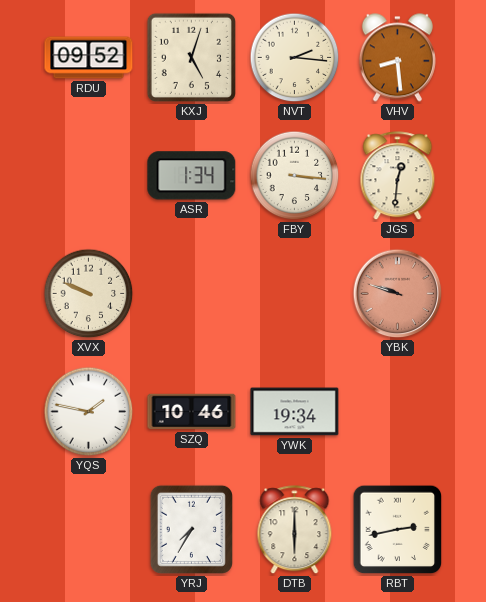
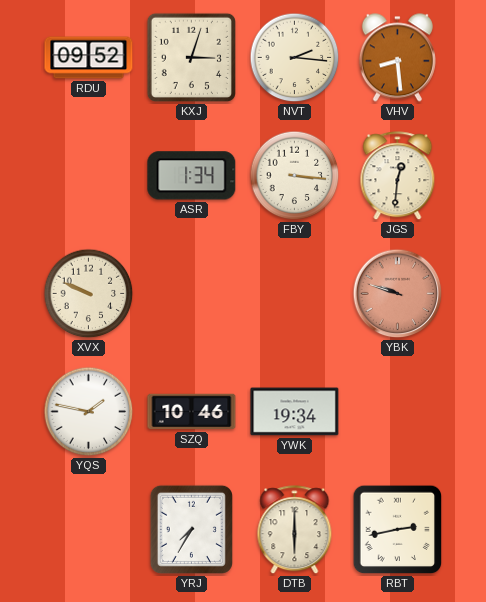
KXJ: 5:03 -> 3:03 (191, 57)
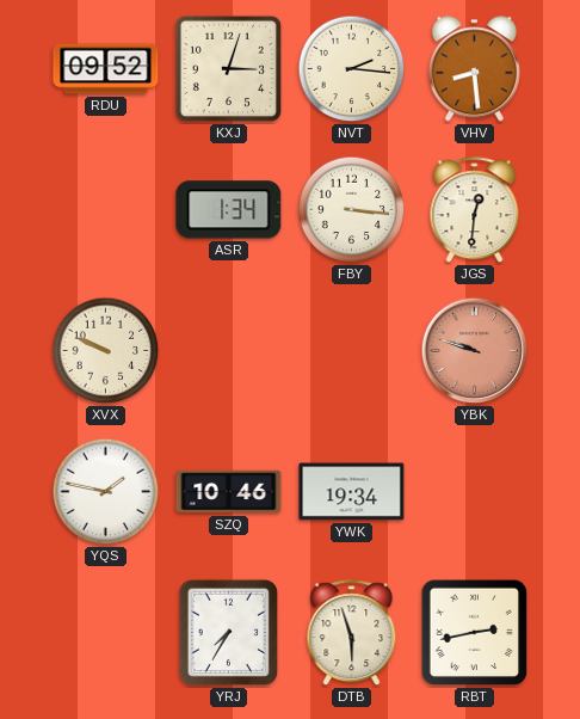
DTB: 6:00 -> 5:57 (352, 633)
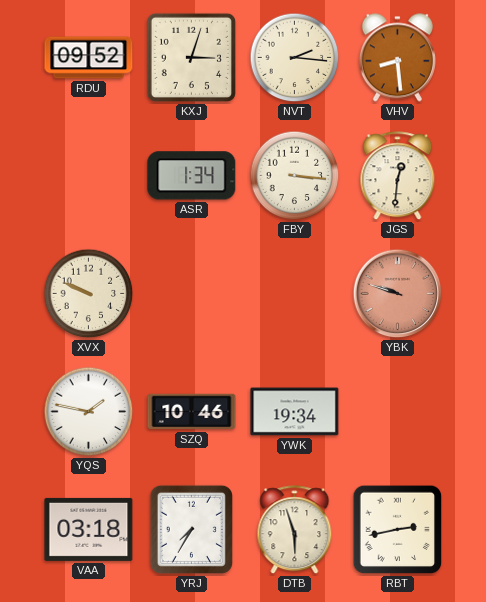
VAA: none -> 03:18 (89, 529)
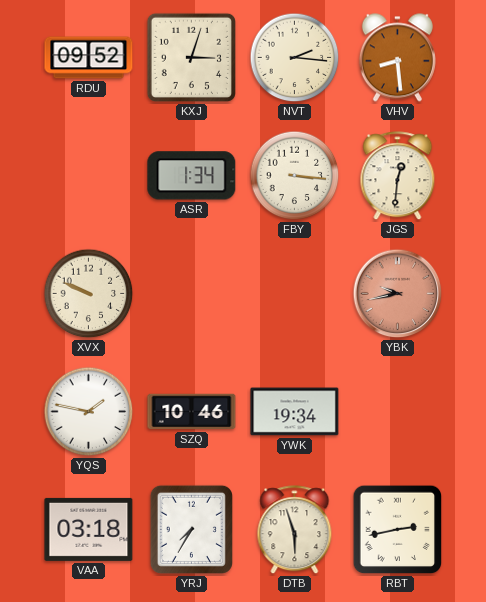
YBK: 9:48 -> 9:43 (398, 294)
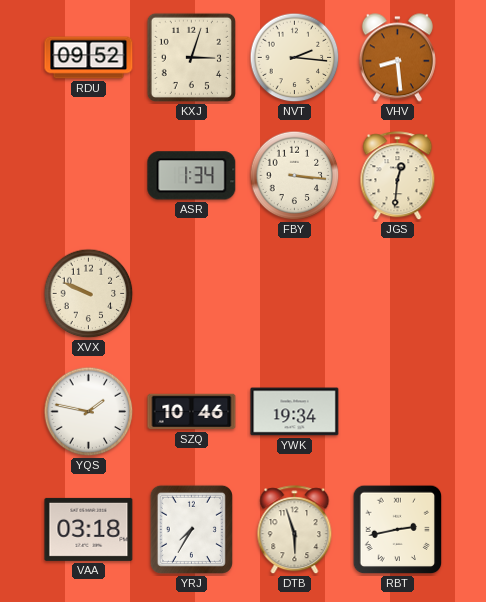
YBK: 9:43 -> none (398, 294)
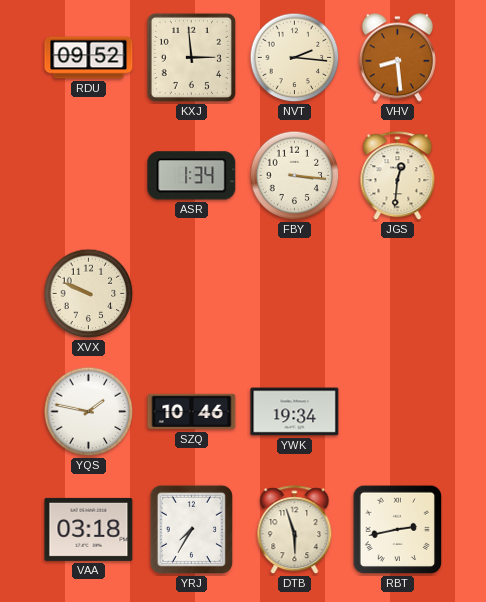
KXJ: 3:03 -> 2:59 (191, 57)
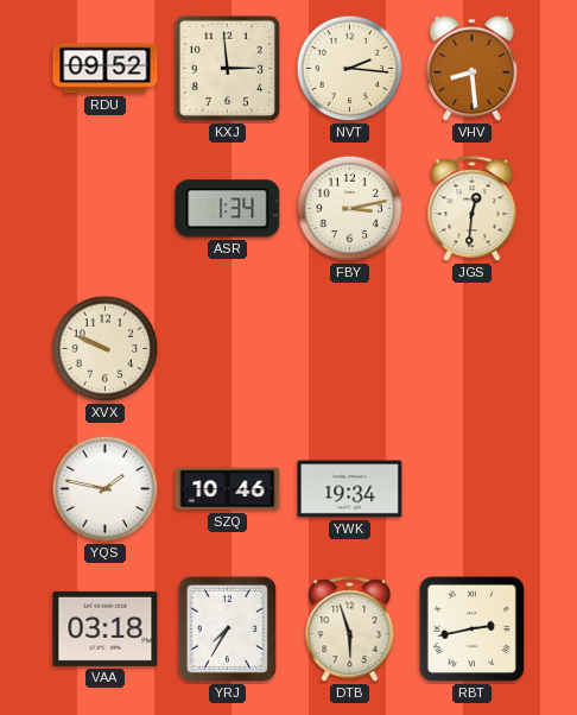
FBY: 3:16 -> 3:13 (350, 209)
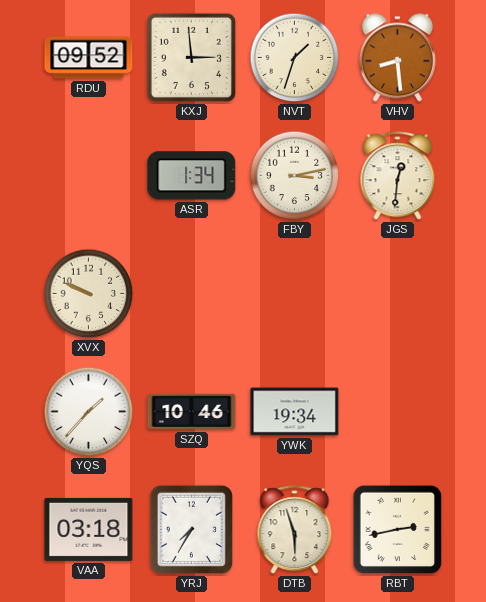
NVT: 2:16 -> 1:33 (295, 58)
YQS: 1:47 -> 1:37 (89, 412)
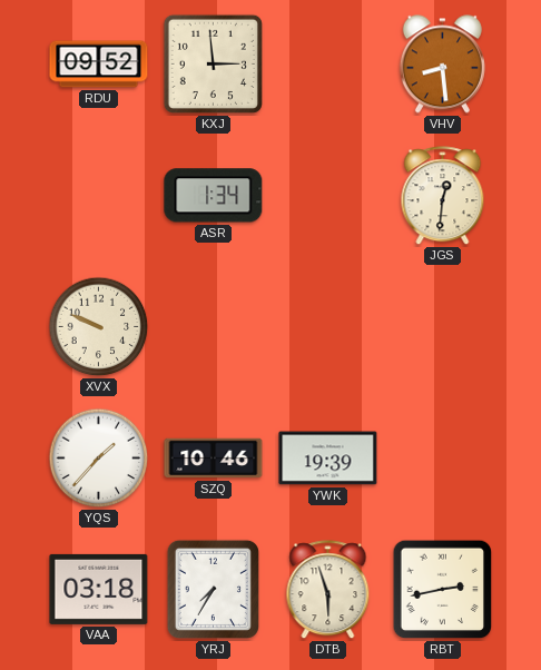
NVT: 1:33 -> none (295, 58)
FBY: 3:13 -> none (295, 176)
YWK: 19:34 -> 19:39 (328, 459)
